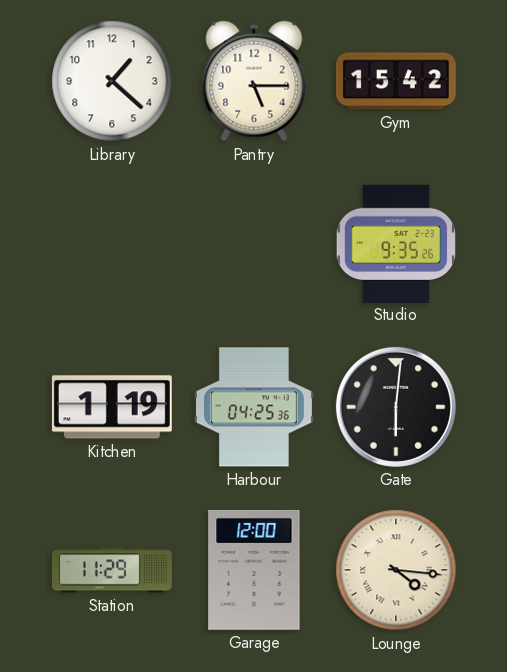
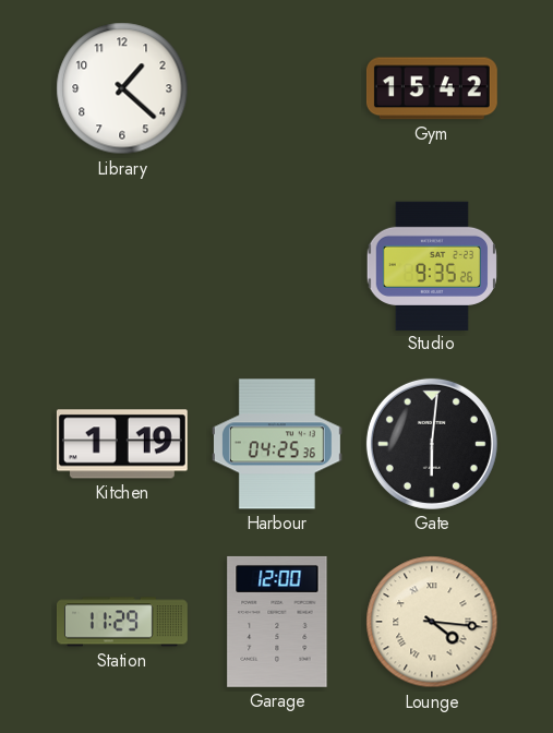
Pantry: 5:15 -> none (254, 81)
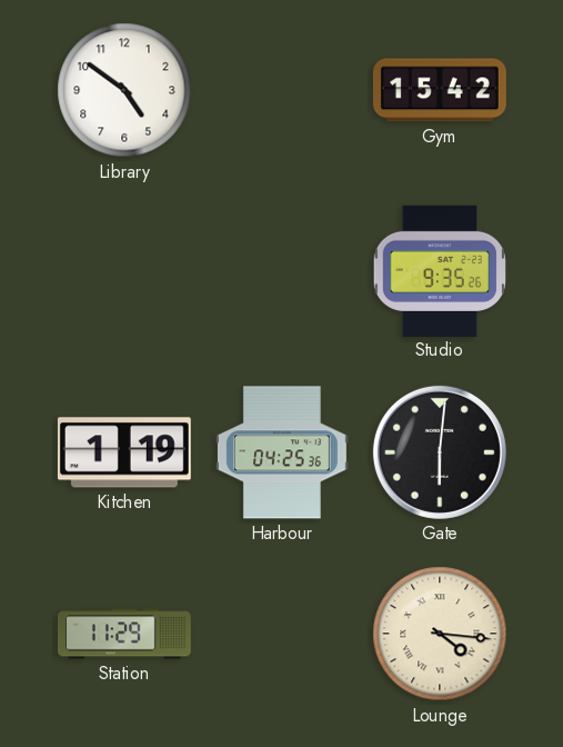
Library: 1:22 -> 4:51 (124, 90)
Garage: 12:00 -> none (277, 622)
